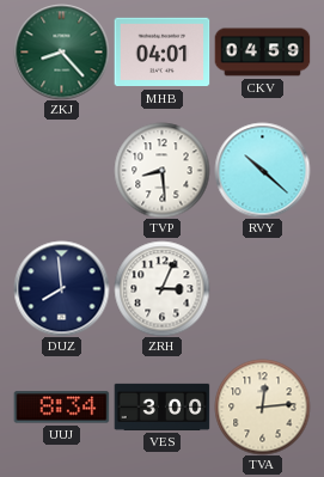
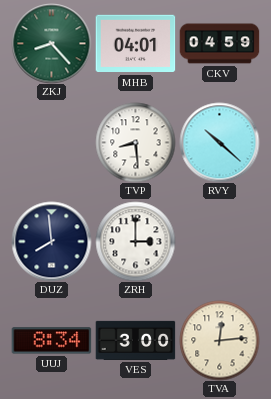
ZRH: 3:04 -> 3:00 (135, 241)
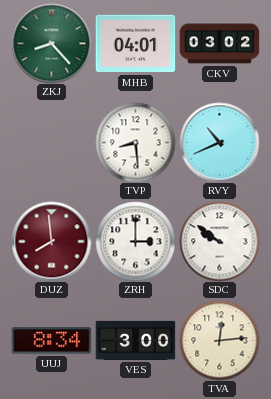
CKV: 04:59 -> 03:02 (219, 44)
RVY: 10:22 -> 10:41 (219, 142)
DUZ dial: navy -> burgundy (51, 241)
SDC: none -> 9:51 (219, 241)
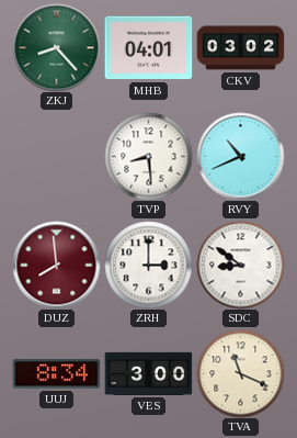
SDC: 9:51 -> 8:51 (240, 265)
TVA: 12:14 -> 11:19 (240, 373)
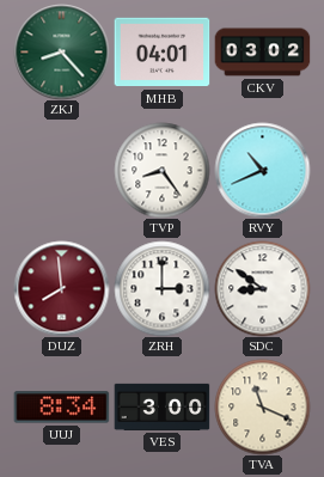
TVP: 8:29 -> 8:24 (161, 170)
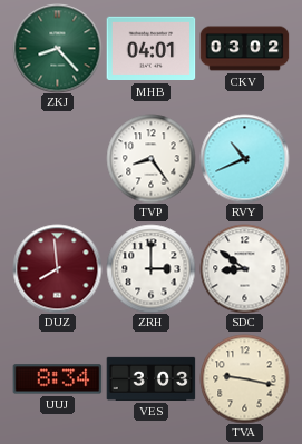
VES: 3:00 -> 3:03 (150, 378)
TVA: 11:19 -> 9:17 (244, 378)
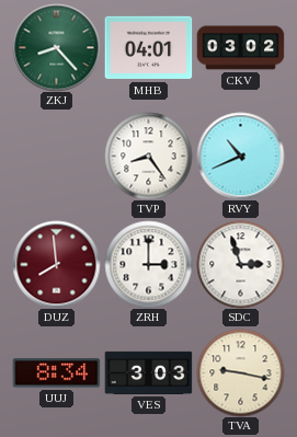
SDC: 8:51 -> 2:57 (240, 264)
